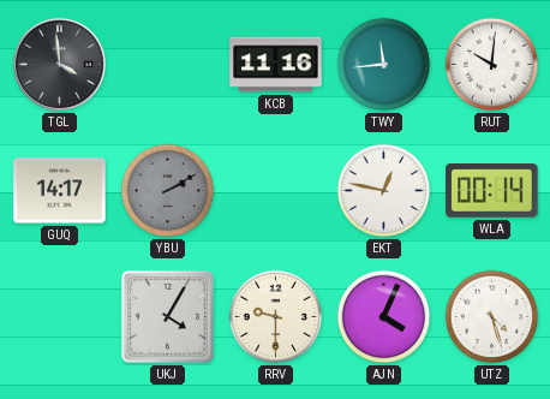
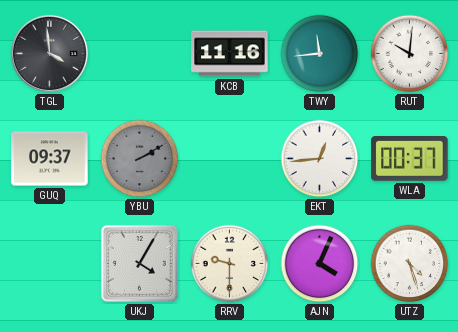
GUQ: 14:17 -> 09:37 (50, 159)
EKT: 12:47 -> 12:44 (320, 159)
WLA: 00:14 -> 00:37 (410, 159)
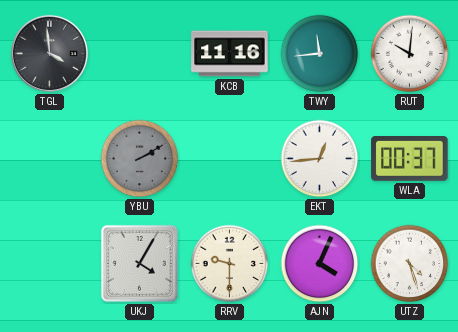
GUQ: 09:37 -> none (50, 159)
